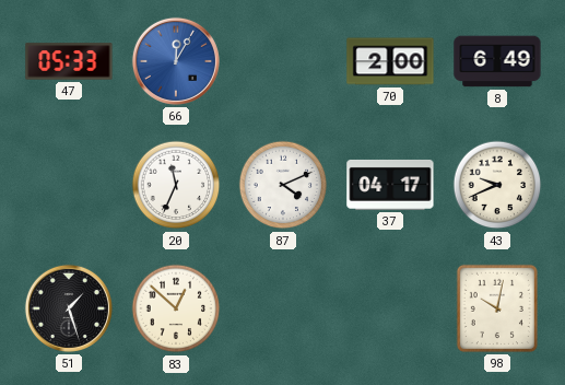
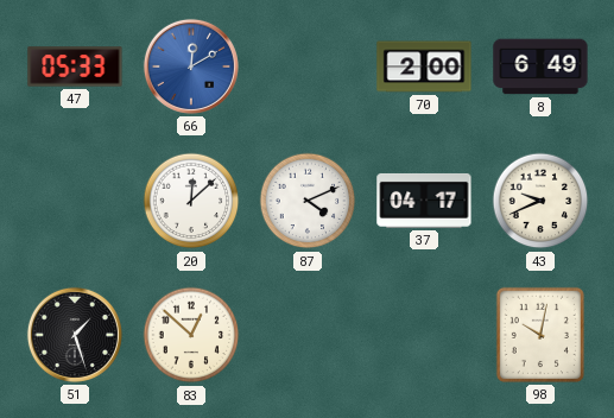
66: 12:05 -> 12:10 (191, 66)
20: 11:34 -> 12:08 (191, 201)
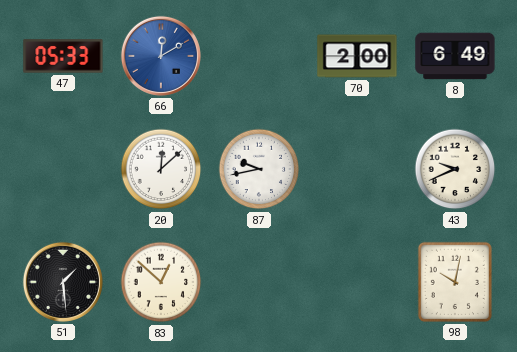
87: 4:11 -> 9:43 (259, 169)
37: 04:17 -> none (424, 201)
51: 1:27 -> 1:29 (63, 282)
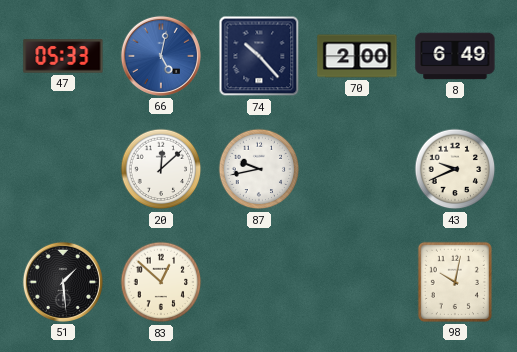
66: 12:10 -> 5:02 (161, 56)
74: none -> 10:23 (259, 56)
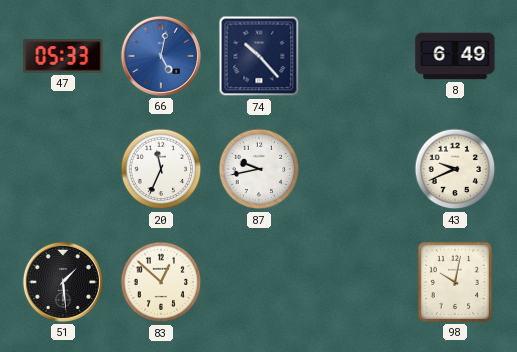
70: 2:00 -> none (357, 56)
20: 12:08 -> 11:34 (161, 169)
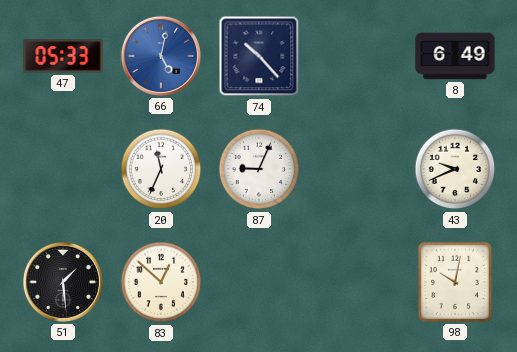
87: 9:43 -> 9:04 (259, 169)
